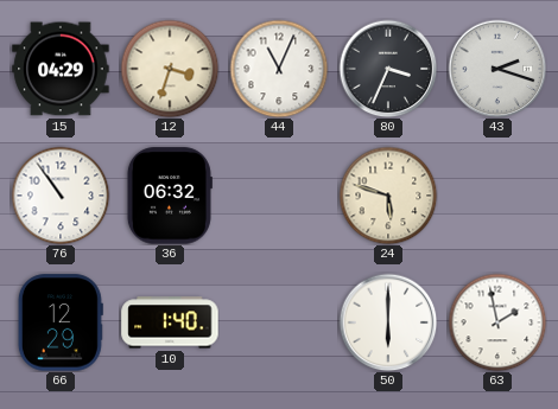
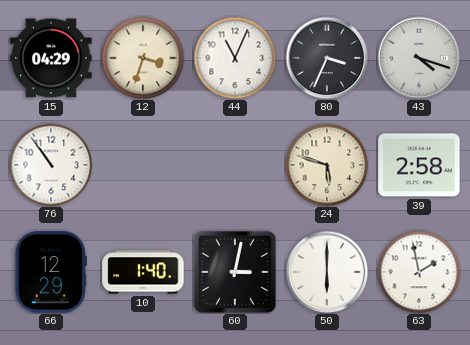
43: 2:18 -> 4:18 (419, 58)
36: 06:32 -> none (169, 196)
39: none -> 2:58 (419, 165)
60: none -> 3:02 (235, 272)
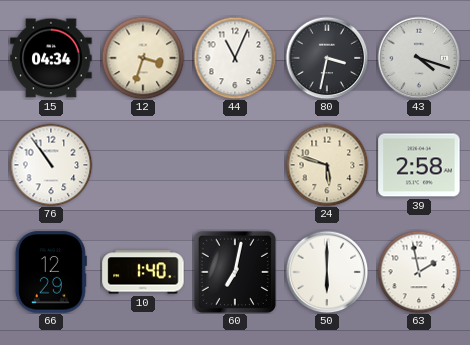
15: 04:29 -> 04:34 (51, 58)
80: 3:34 -> 3:32 (327, 58)
60: 3:02 -> 7:02 (235, 272)
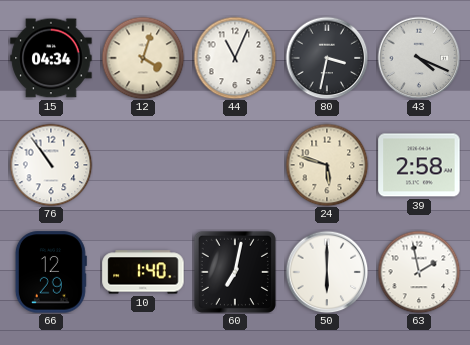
12: 3:33 -> 4:03 (143, 58)
43: 4:18 -> 4:19 (419, 58)
